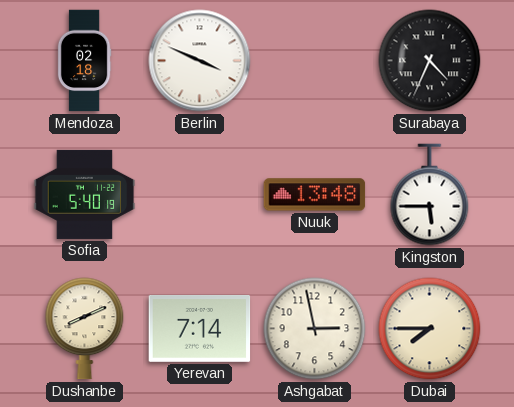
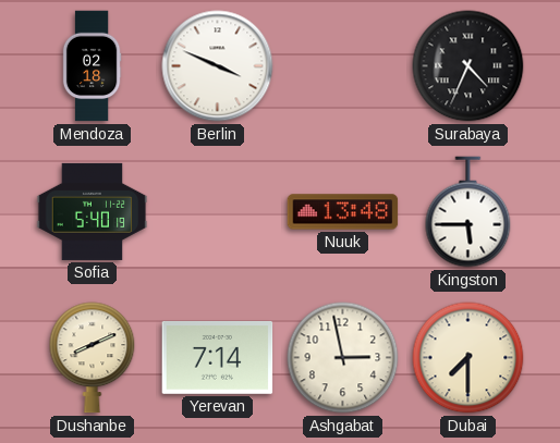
Dubai: 7:45 -> 7:30 (468, 358)
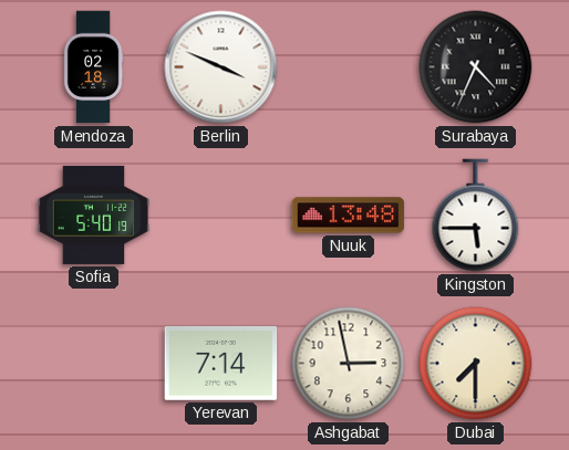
Dushanbe: 8:11 -> none (93, 358)
